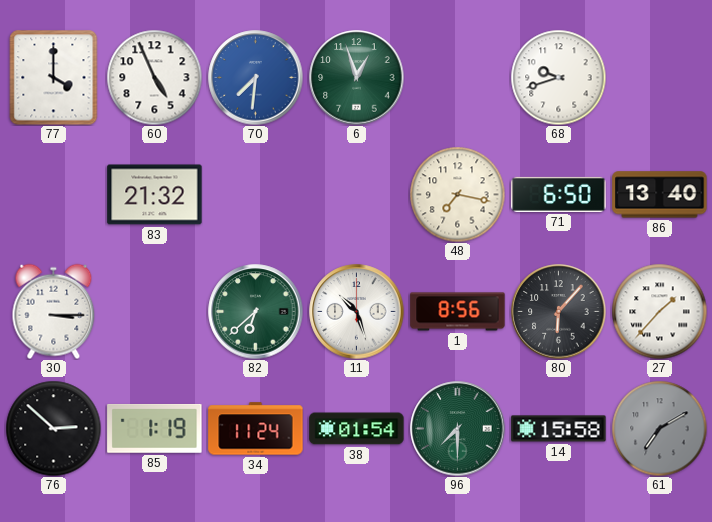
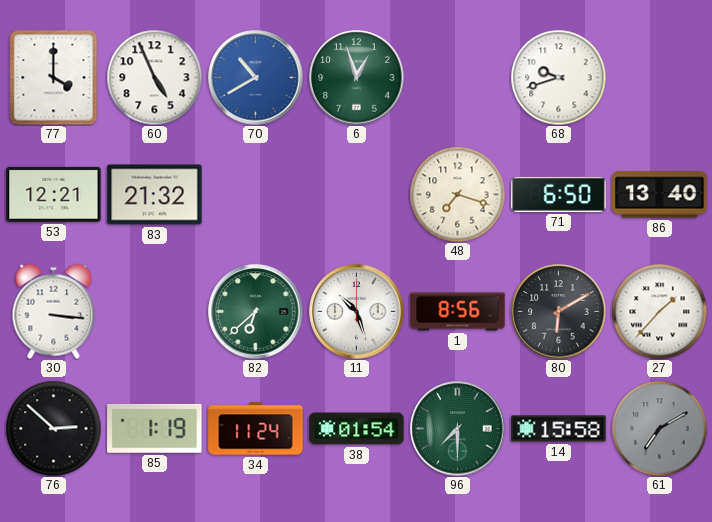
70: 7:31 -> 10:40 (256, 78)
53: none -> 12:21 (54, 194)
48: 7:17 -> 7:18 (457, 194)
30: 3:15 -> 3:16 (54, 311)
80: 6:07 -> 6:10 (559, 312)
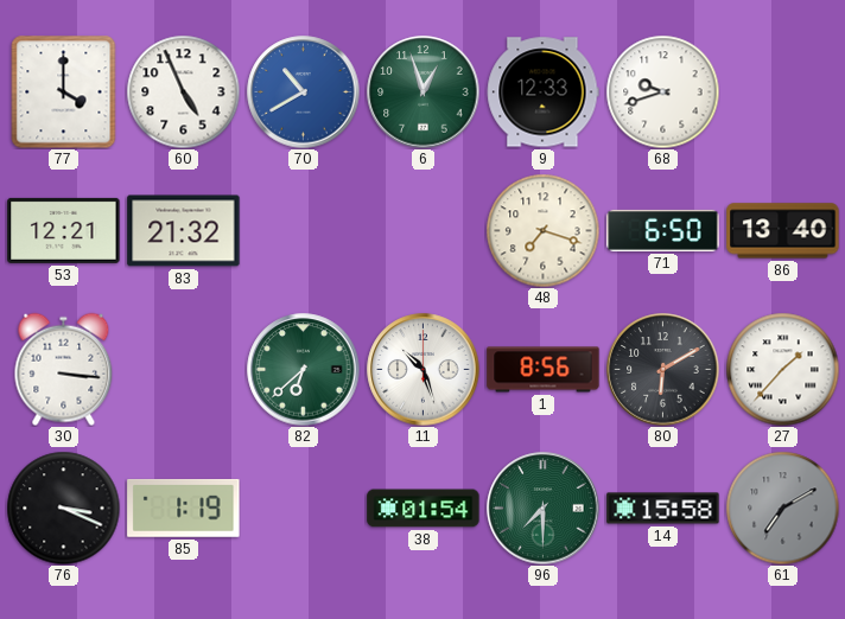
9: none -> 12:33 (542, 92)
76: 2:52 -> 3:19 (63, 508)
34: 11:24 -> none (256, 429)
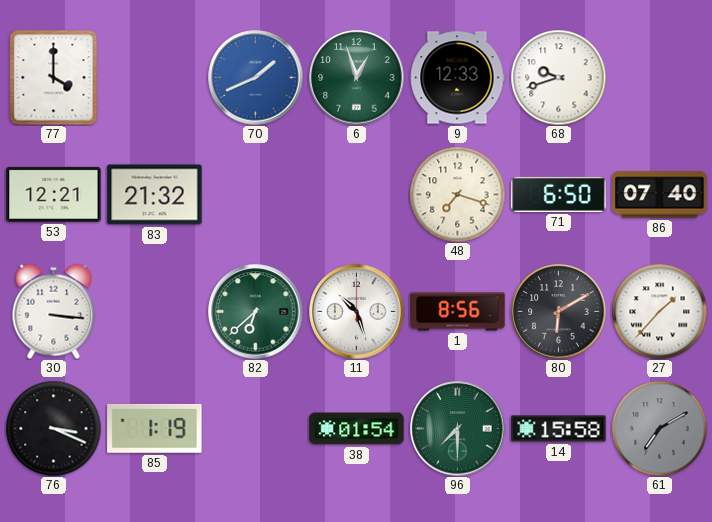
60: 4:56 -> none (183, 91)
70: 10:40 -> 1:41 (256, 78)
86: 13:40 -> 07:40 (660, 195)
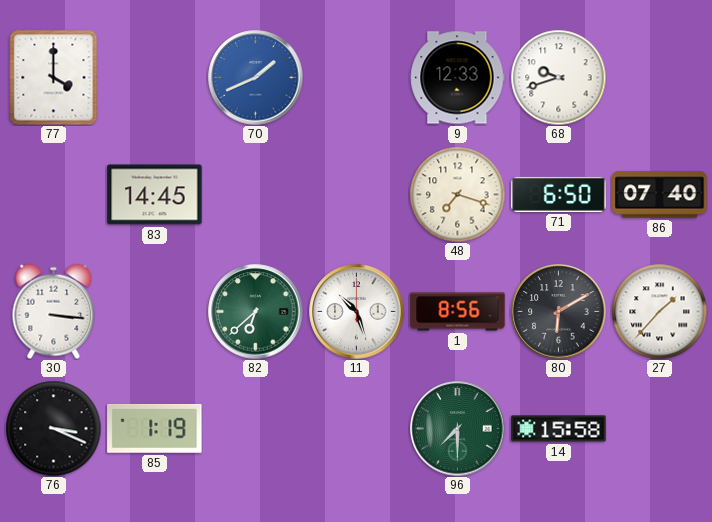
6: 12:57 -> none (357, 78)
53: 12:21 -> none (54, 194)
83: 21:32 -> 14:45 (155, 195)
38: 01:54 -> none (357, 429)
61: 7:10 -> none (659, 428)
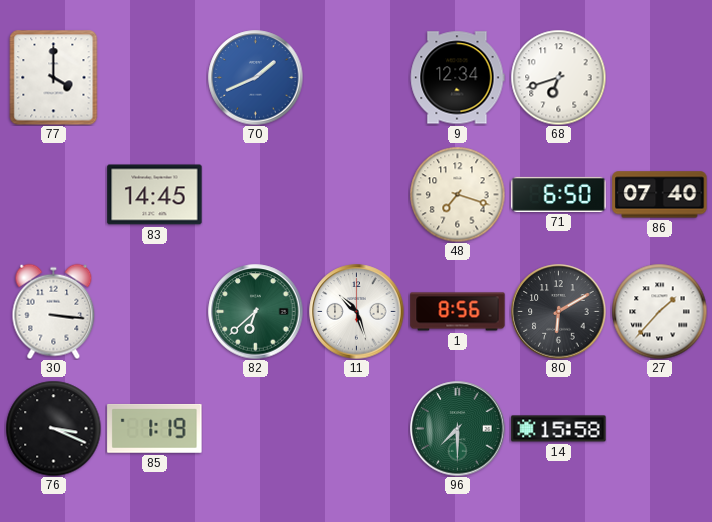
9: 12:33 -> 12:34 (457, 78)
68: 9:42 -> 6:42 (558, 77)
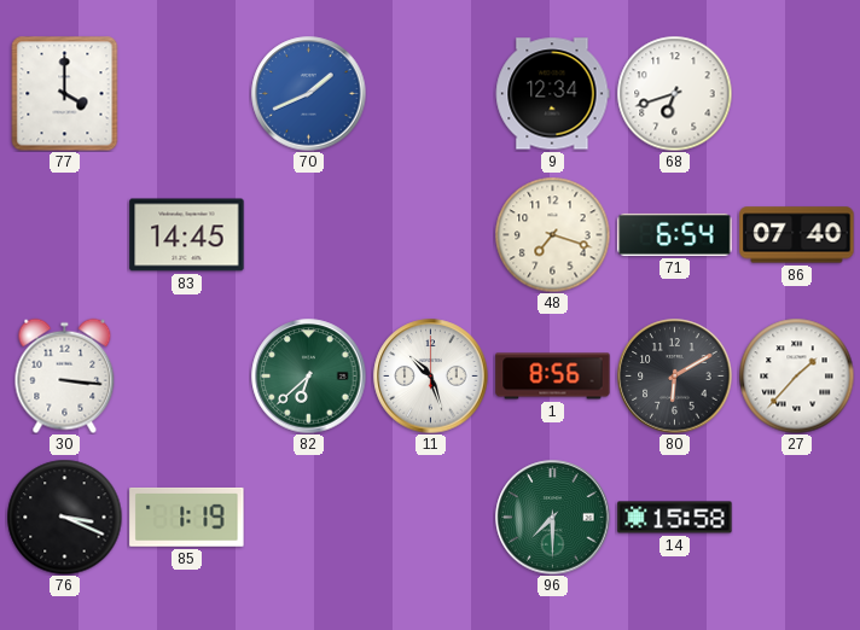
71: 6:50 -> 6:54 (675, 234)
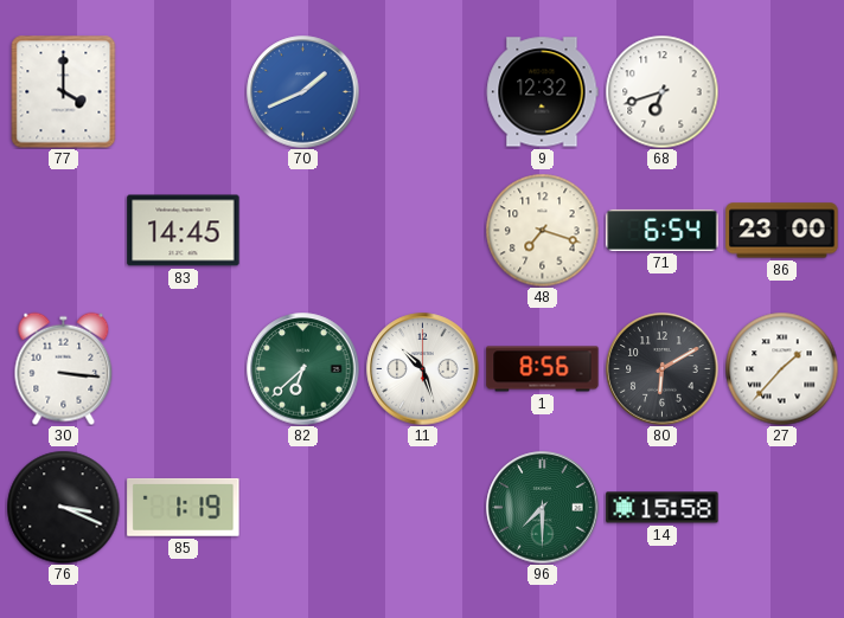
9: 12:34 -> 12:32 (542, 92)
86: 07:40 -> 23:00 (782, 231)
